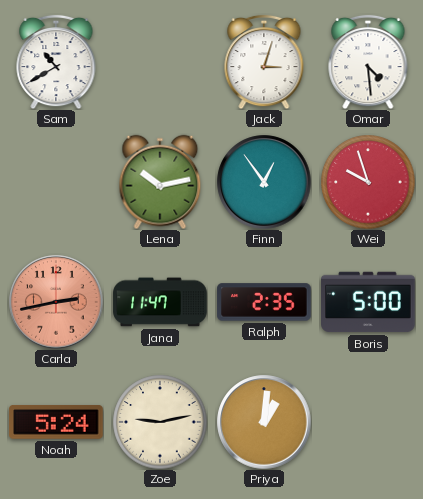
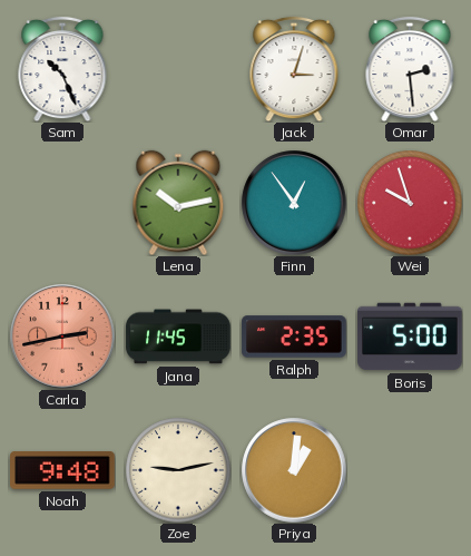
Sam: 10:40 -> 10:26 (62, 69)
Omar: 4:29 -> 2:29 (410, 69)
Jana: 11:47 -> 11:45 (178, 336)
Noah: 5:24 -> 9:48 (62, 471)
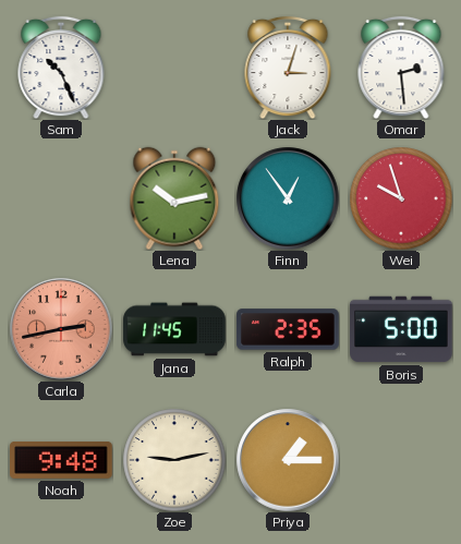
Priya: 1:01 -> 1:15 (288, 460)
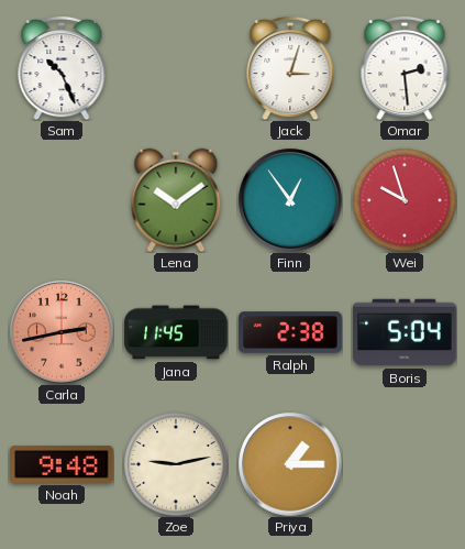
Lena: 10:13 -> 10:09 (176, 200)
Ralph: 2:35 -> 2:38 (290, 332)
Boris: 5:00 -> 5:04 (405, 332)
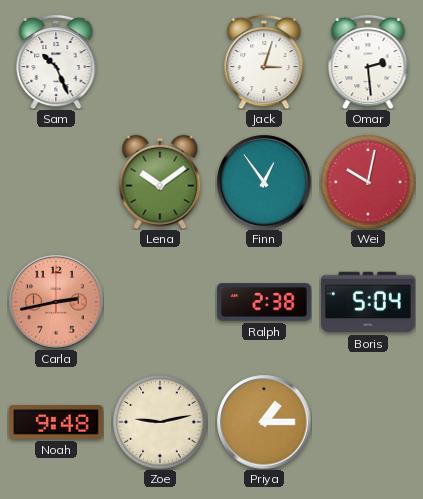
Wei: 9:57 -> 10:02 (368, 182)
Jana: 11:45 -> none (176, 332)
